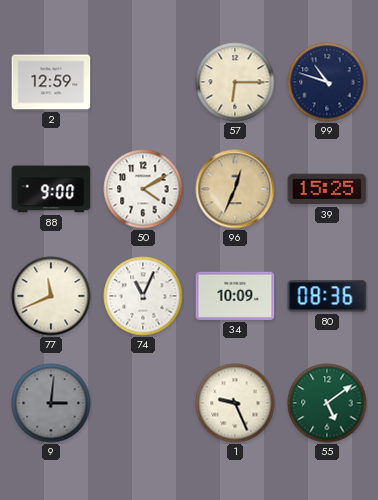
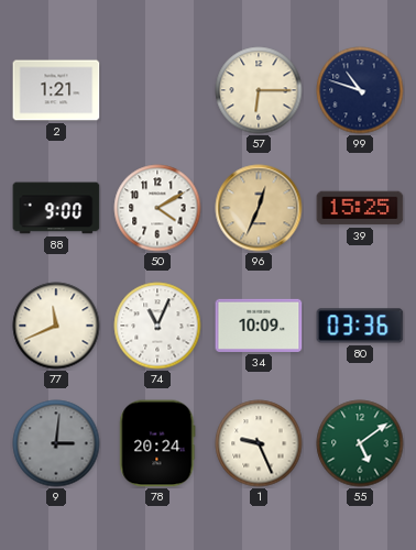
2: 12:59 -> 1:21 (56, 90)
80: 08:36 -> 03:36 (360, 326)
78: none -> 20:24 (157, 443)
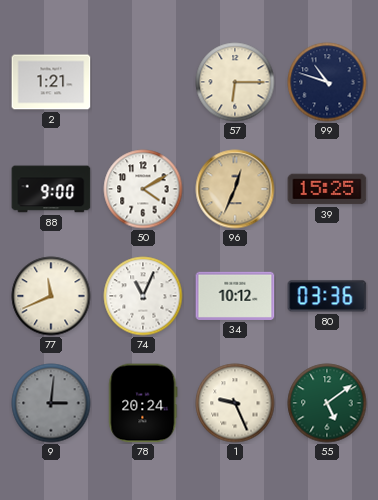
34: 10:09 -> 10:12 (235, 296)
